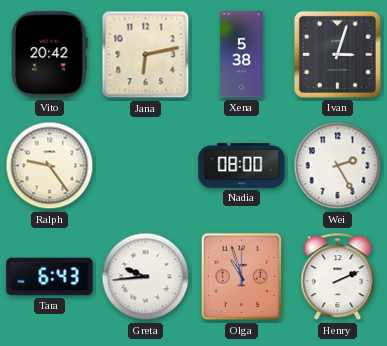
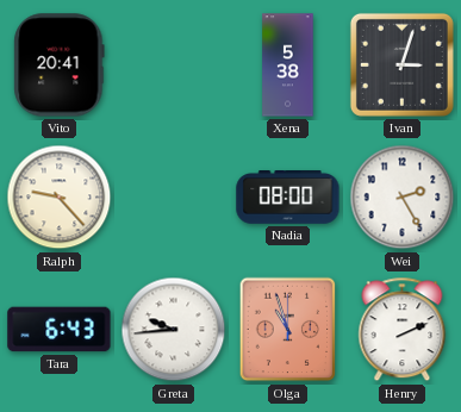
Vito: 20:42 -> 20:41 (60, 65)
Jana: 6:13 -> none (146, 55)
Ralph: 9:24 -> 9:23 (60, 198)
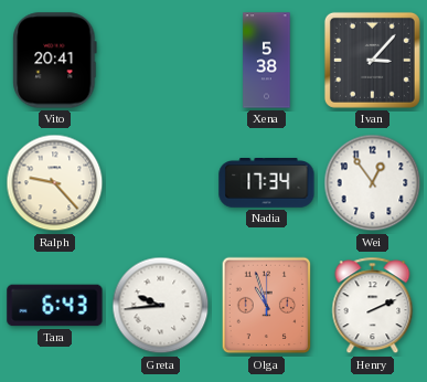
Ivan: 3:03 -> 3:07 (372, 60)
Nadia: 08:00 -> 17:34 (267, 183)
Wei: 2:25 -> 12:54 (373, 183)
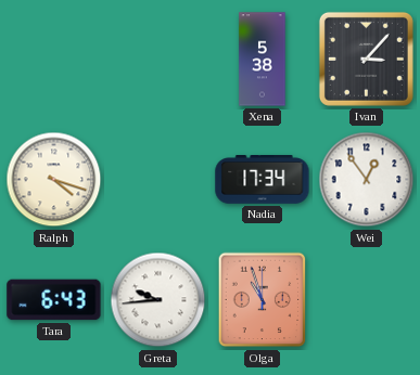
Vito: 20:41 -> none (55, 61)
Ralph: 9:23 -> 4:18 (54, 180)
Henry: 2:11 -> none (373, 306)
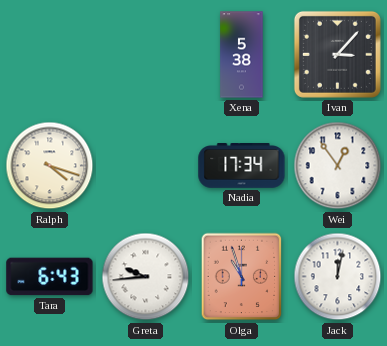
Jack: none -> 12:02 (338, 277)
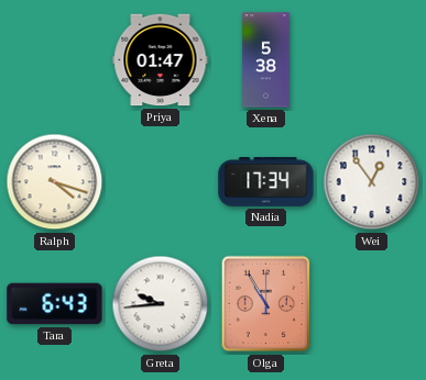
Priya: none -> 01:47 (161, 60)
Ivan: 3:07 -> none (337, 54)
Olga: 10:57 -> 10:55 (266, 304)
Jack: 12:02 -> none (338, 277)
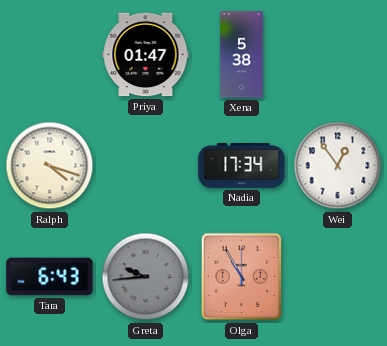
Greta dial: white -> grey (146, 277)
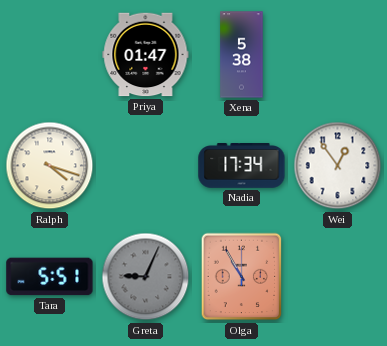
Tara: 6:43 -> 5:51 (50, 277)
Greta: 9:44 -> 9:04 (146, 277)
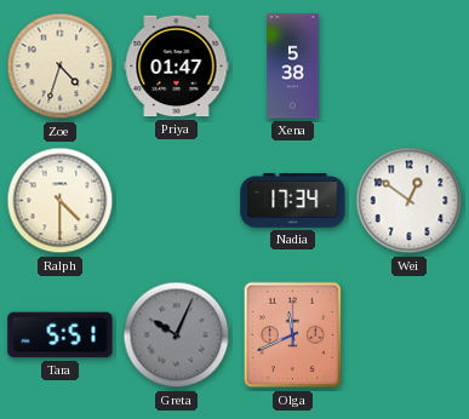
Zoe: none -> 4:33 (61, 67)
Ralph: 4:18 -> 4:30 (61, 201)
Wei: 12:54 -> 12:51 (410, 201)
Greta: 9:04 -> 10:04 (177, 335)
Olga: 10:55 -> 11:41 (293, 335)
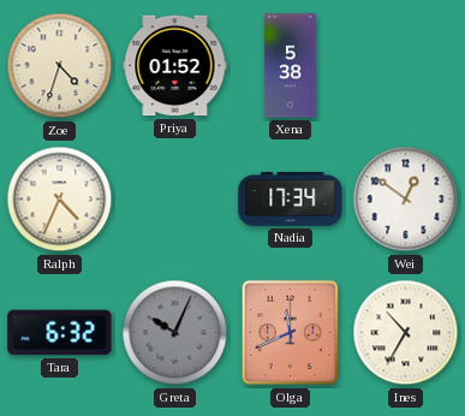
Priya: 01:47 -> 01:52 (175, 66)
Ralph: 4:30 -> 4:34 (60, 200)
Tara: 5:51 -> 6:32 (60, 333)
Ines: none -> 10:35 (406, 333)
